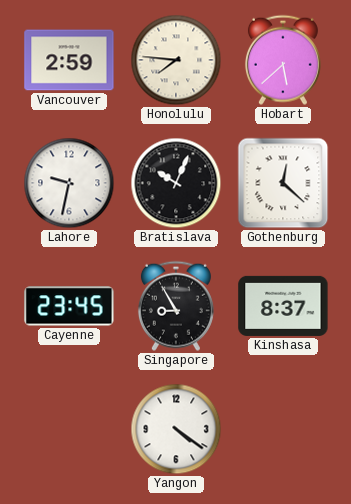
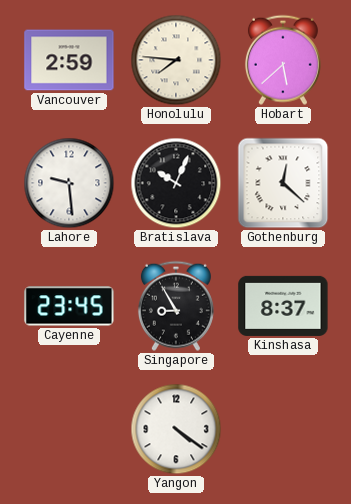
Lahore: 9:32 -> 9:29 (69, 183)
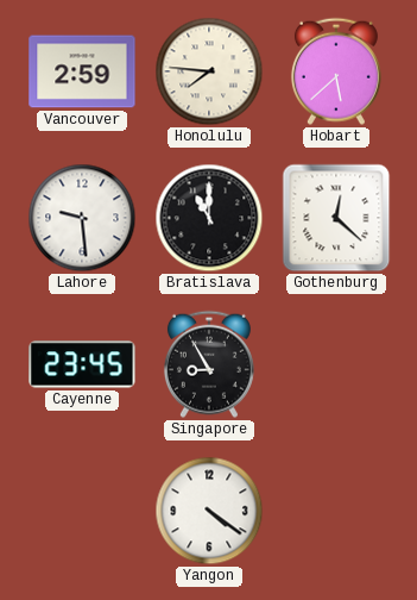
Bratislava: 10:04 -> 11:00 (209, 218)
Kinshasa: 8:37 -> none (283, 306)
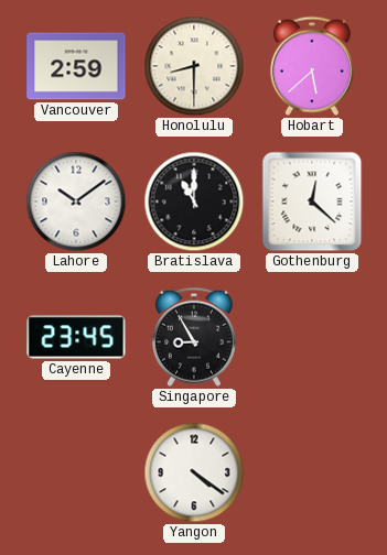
Honolulu: 7:46 -> 8:30 (194, 66)
Lahore: 9:29 -> 10:09 (76, 202)
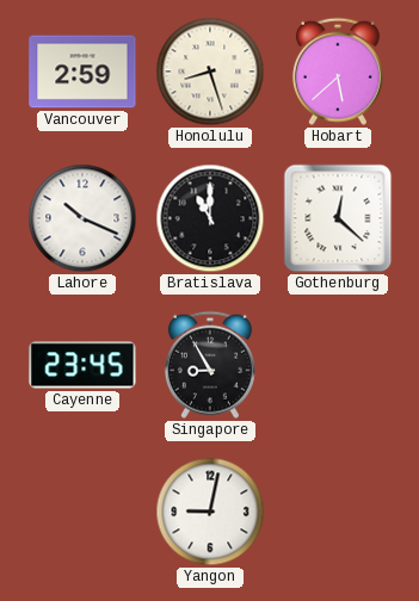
Honolulu: 8:30 -> 8:27 (210, 72)
Lahore: 10:09 -> 10:19 (82, 218)
Yangon: 4:21 -> 9:02 (210, 512)
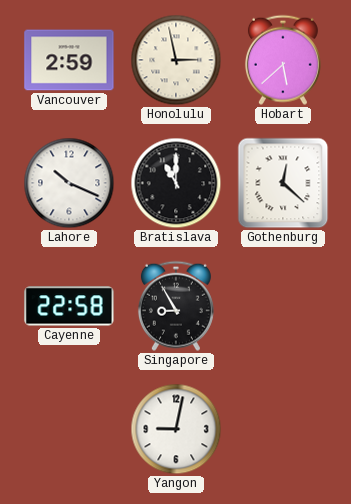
Honolulu: 8:27 -> 2:58 (176, 60)
Cayenne: 23:45 -> 22:58 (69, 306)
